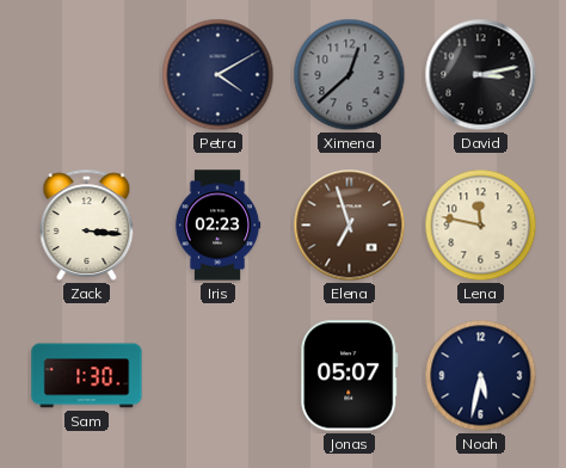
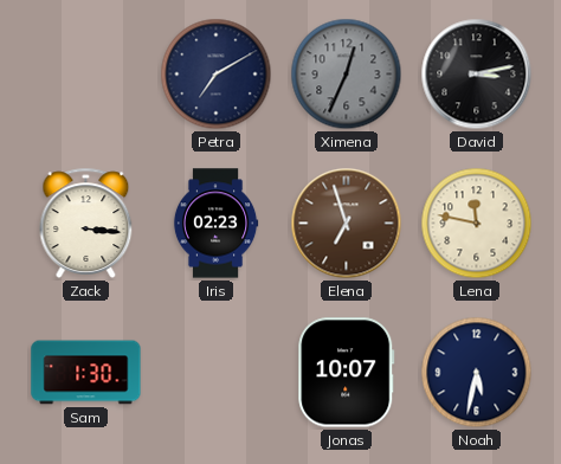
Petra: 4:10 -> 7:10 (217, 75)
Ximena: 12:38 -> 12:34 (347, 75)
Jonas: 05:07 -> 10:07 (347, 373)
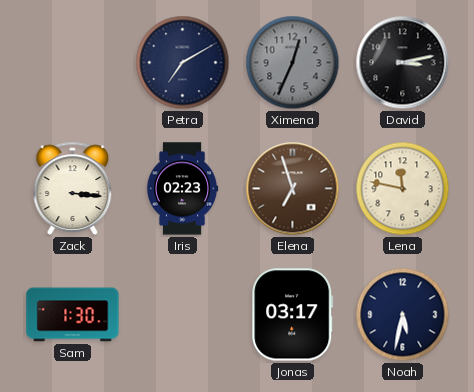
Jonas: 10:07 -> 03:17 (293, 315)
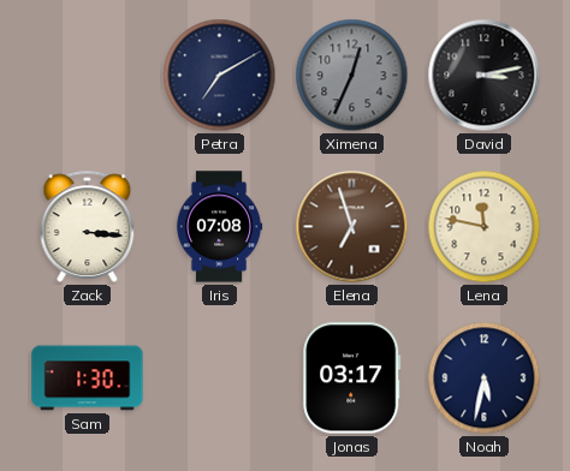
Iris: 02:23 -> 07:08 (219, 227)
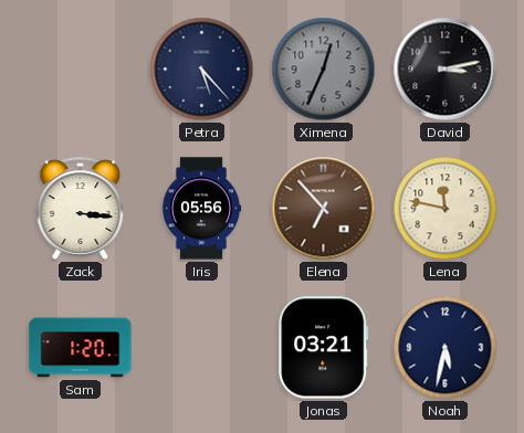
Petra: 7:10 -> 5:23 (202, 70)
Iris: 07:08 -> 05:56 (201, 209)
Elena: 6:57 -> 6:53 (324, 209)
Sam: 1:30 -> 1:20 (81, 348)
Jonas: 03:17 -> 03:21 (324, 348)
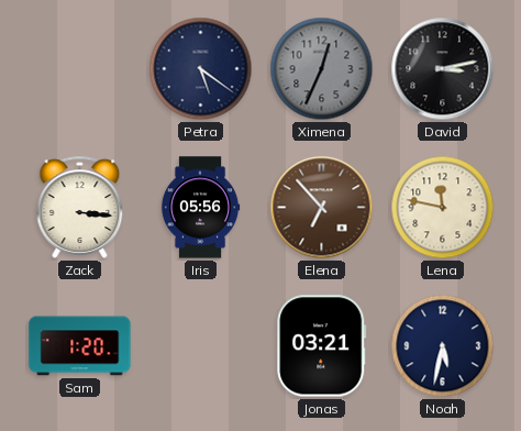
Petra: 5:23 -> 5:21 (201, 69)
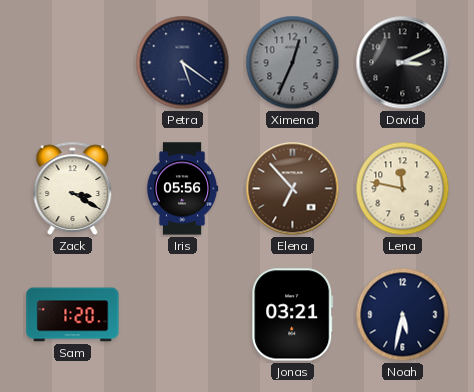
David: 3:13 -> 3:11 (403, 63)
Zack: 3:16 -> 3:20 (73, 188)
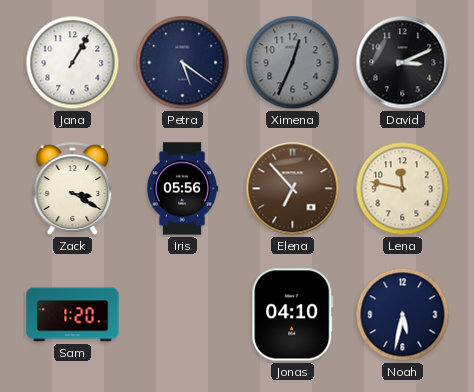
Jana: none -> 1:05 (73, 63)
Jonas: 03:21 -> 04:10 (293, 315)
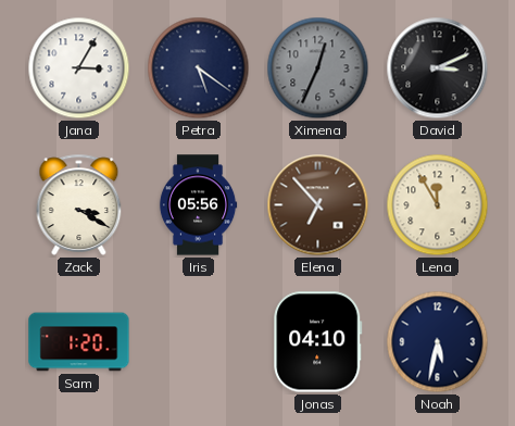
Jana: 1:05 -> 3:05 (79, 68)
Lena: 11:47 -> 11:55 (438, 205)
